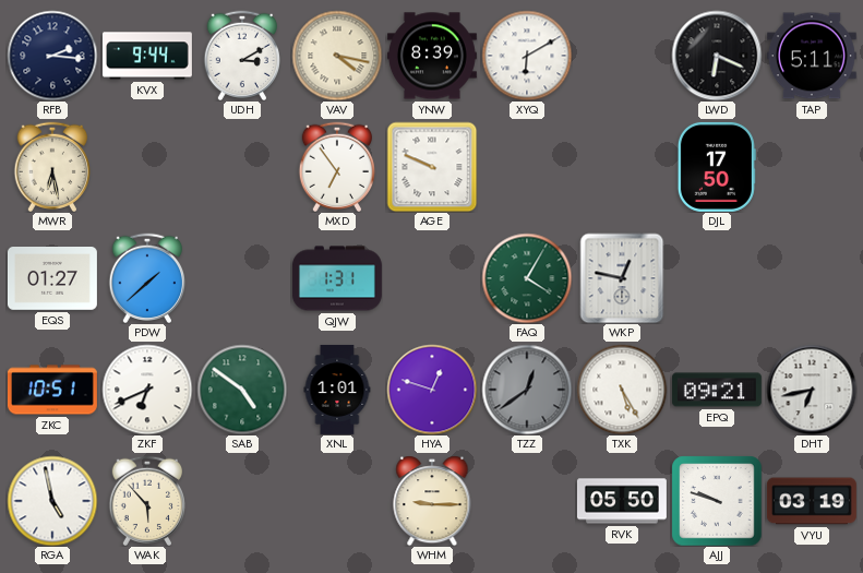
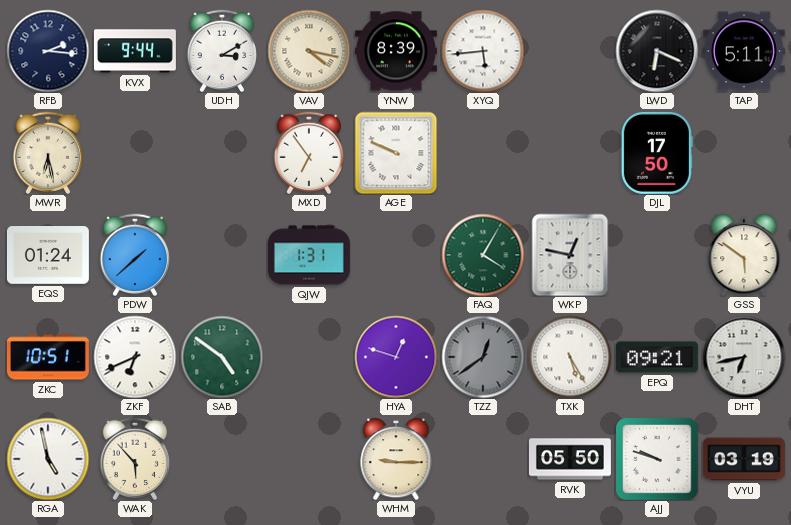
XYQ: 6:10 -> 5:44 (483, 51)
EQS: 01:27 -> 01:24 (48, 256)
GSS: none -> 5:51 (744, 255)
XNL: 1:01 -> none (337, 390)
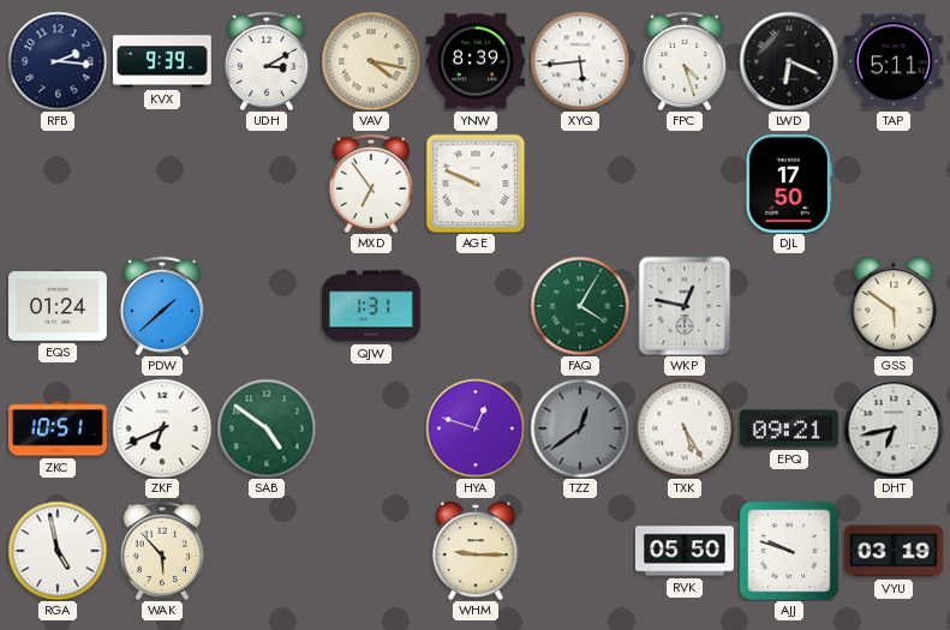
KVX: 9:44 -> 9:39 (162, 61)
FPC: none -> 4:27 (683, 60)
MWR: 6:28 -> none (47, 152)
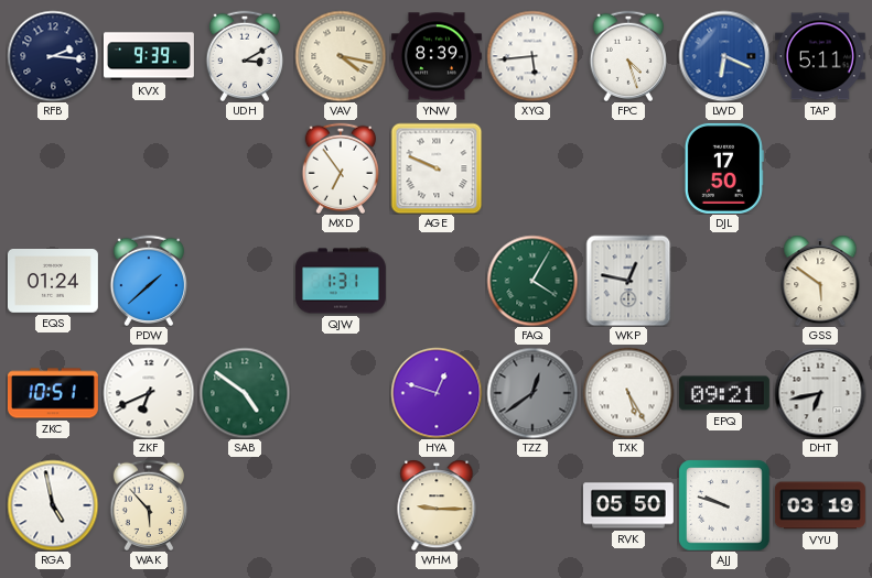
LWD dial: black -> blue (724, 56)
